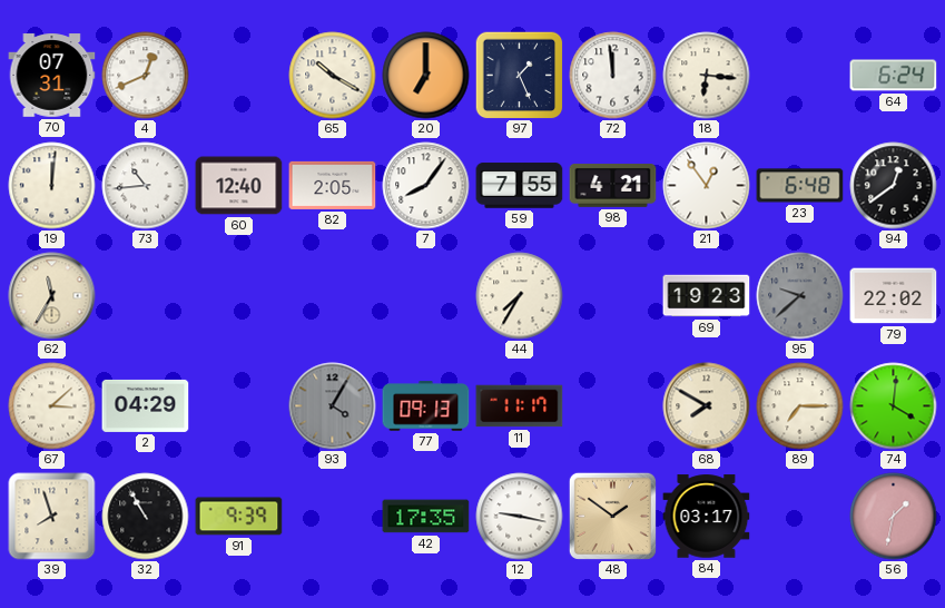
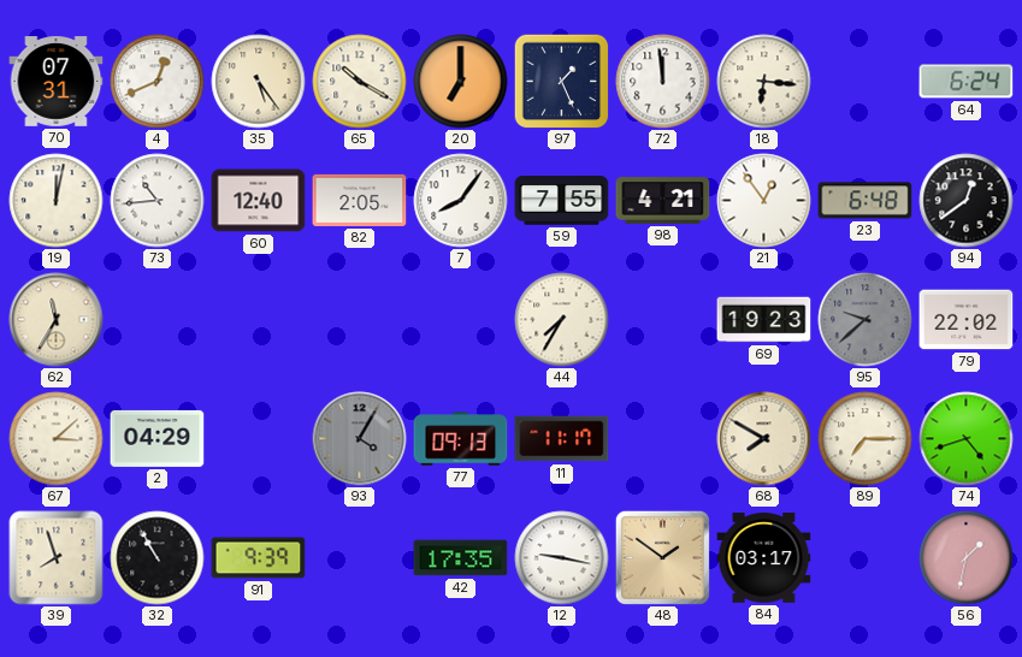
35: none -> 5:24 (259, 82)
19: 12:01 -> 12:02 (57, 201)
74: 4:01 -> 4:42 (967, 439)
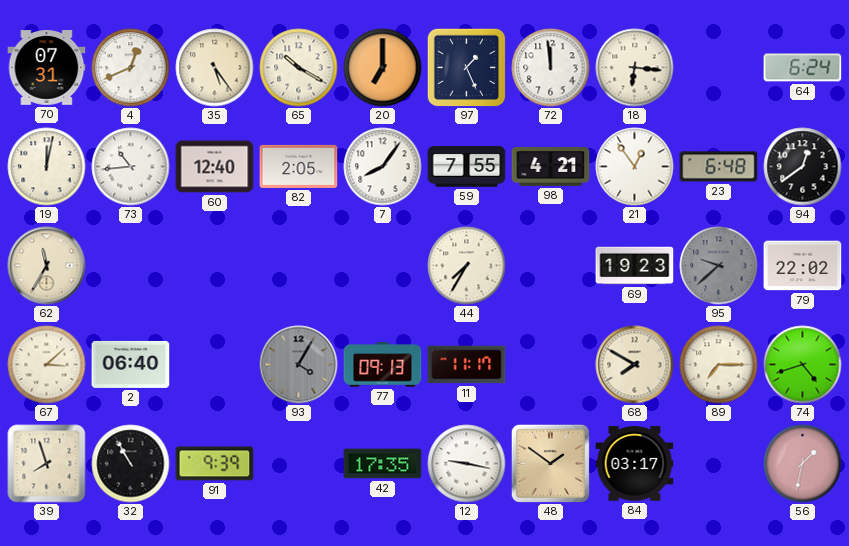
2: 04:29 -> 06:40 (131, 364)
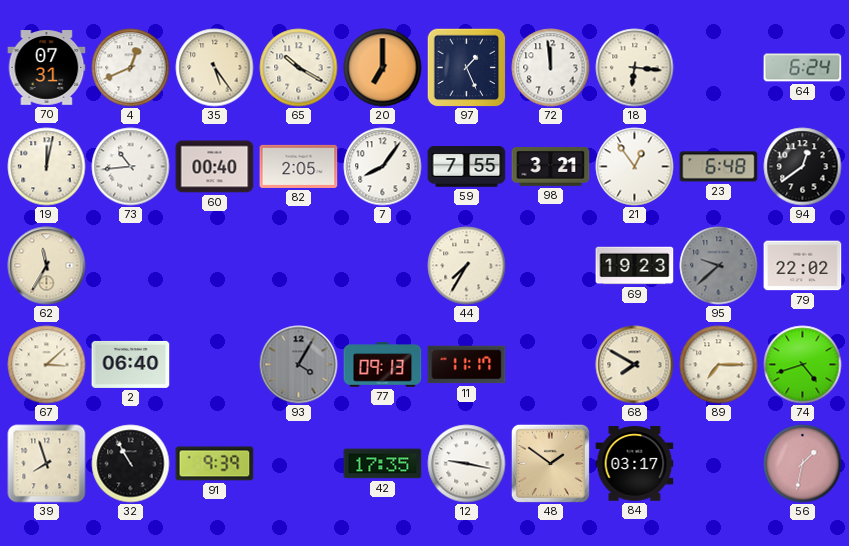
60: 12:40 -> 00:40 (215, 167)
98: 4:21 -> 3:21 (551, 167)
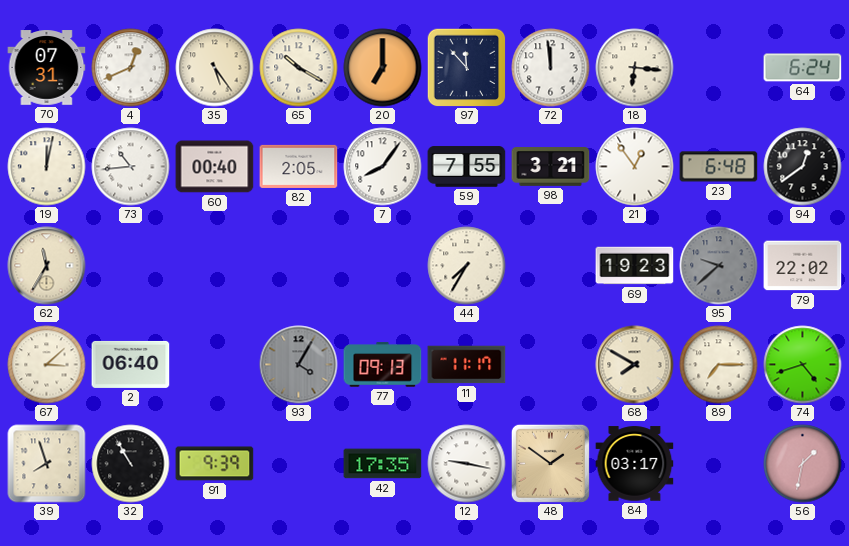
97: 1:26 -> 11:53 (466, 67)
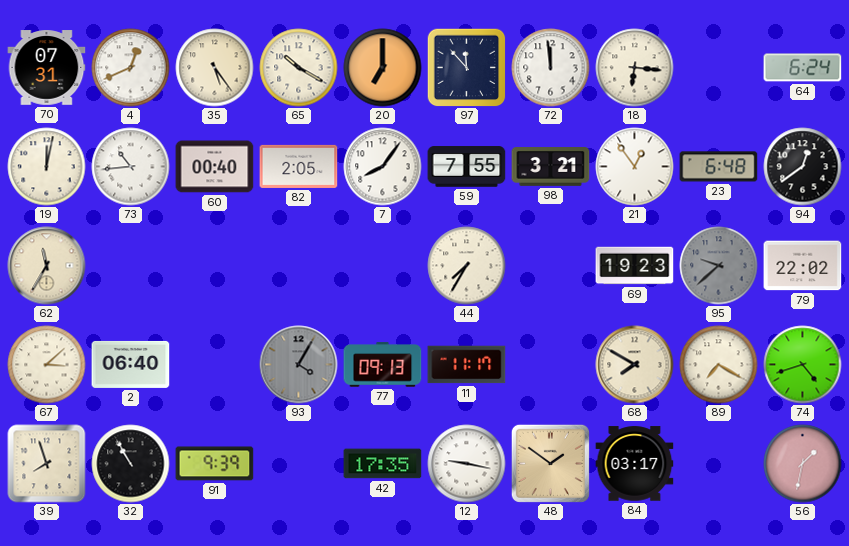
89: 7:15 -> 7:20 (719, 365)
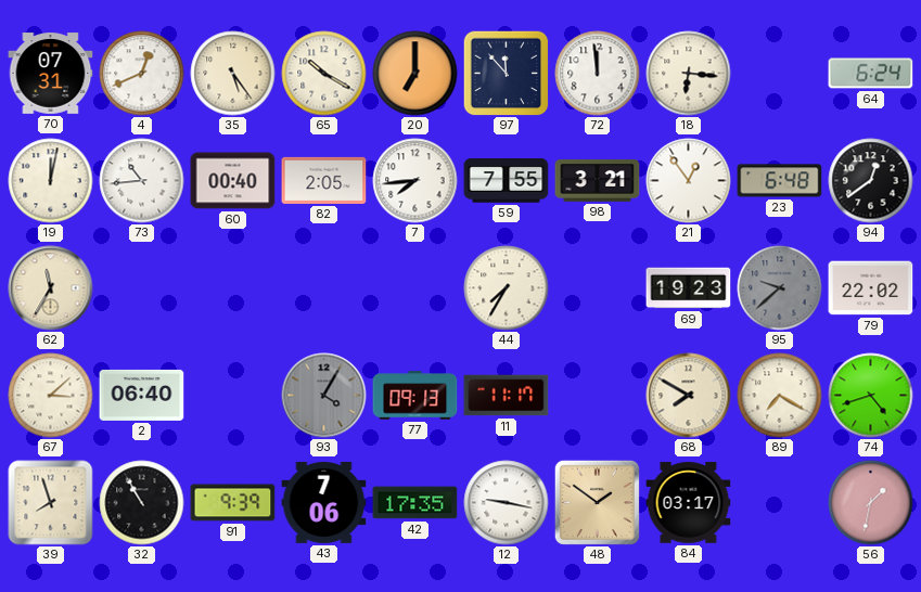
7: 8:06 -> 7:44 (415, 181)
43: none -> 7:06 (324, 502)
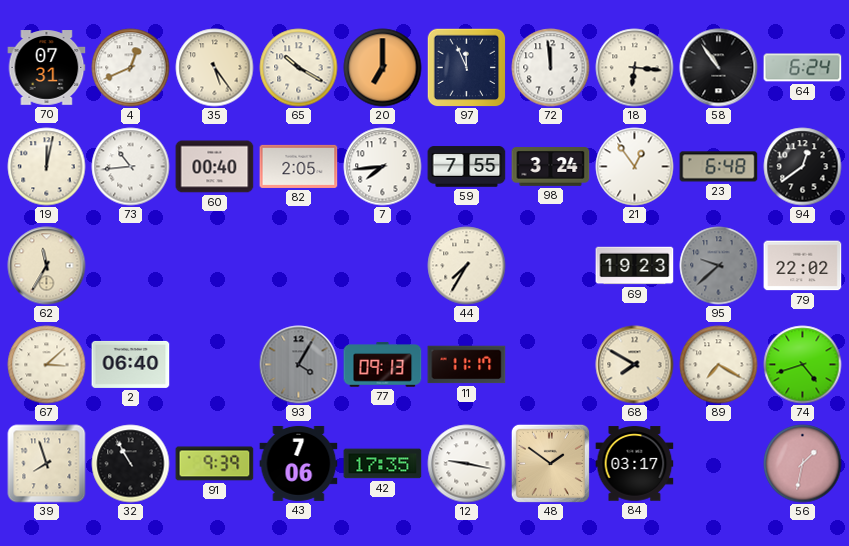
97: 11:53 -> 11:56 (466, 67)
58: none -> 10:54 (719, 68)
98: 3:21 -> 3:24 (551, 167)
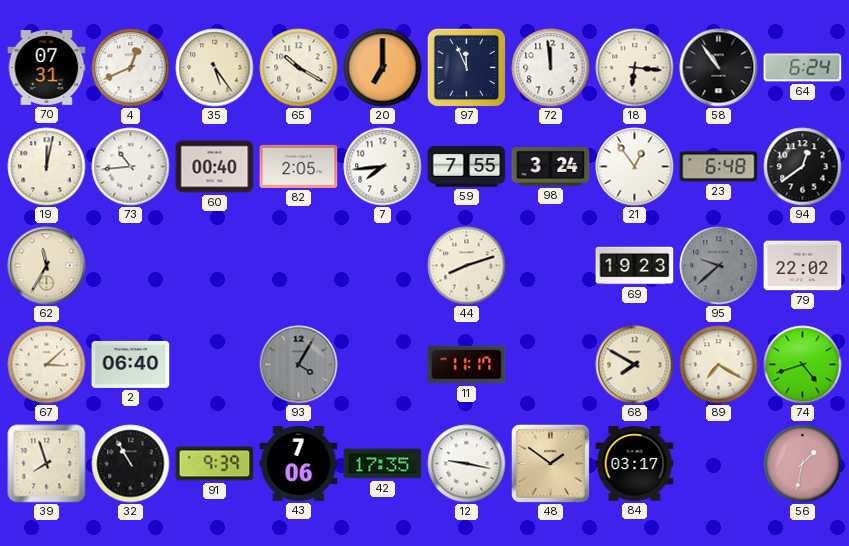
44: 7:35 -> 8:12 (467, 266)
77: 09:13 -> none (383, 365)
